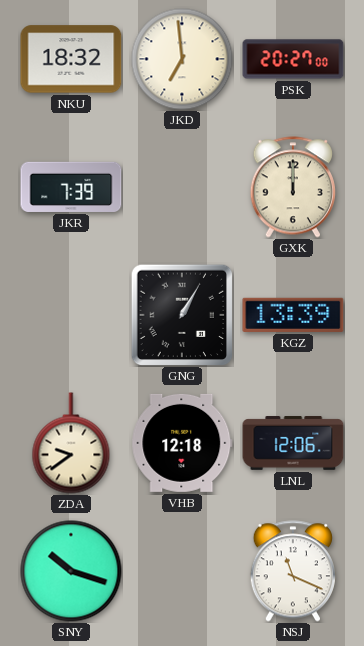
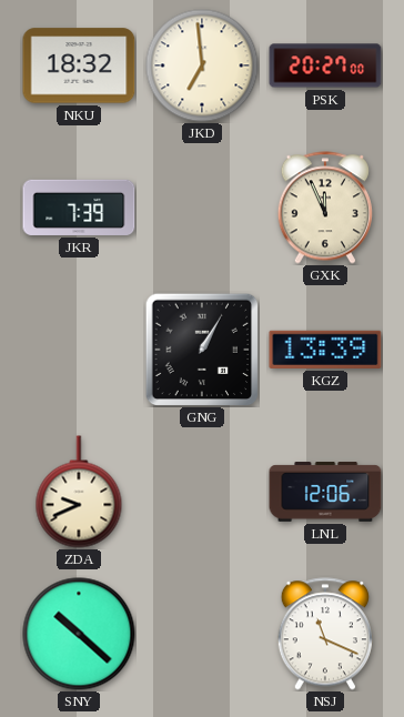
GXK: 12:00 -> 11:56 (325, 208)
ZDA: 9:39 -> 9:41 (79, 492)
VHB: 12:18 -> none (182, 443)
SNY: 10:18 -> 10:22 (79, 634)
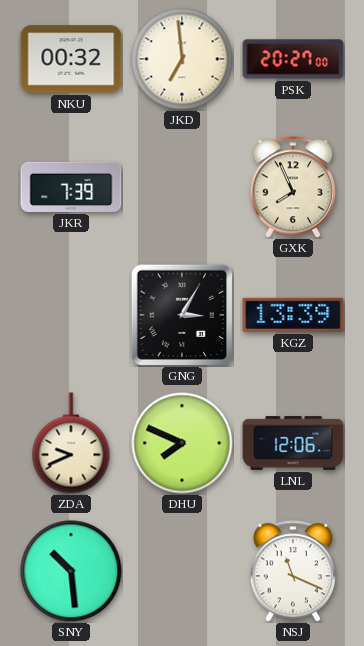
NKU: 18:32 -> 00:32 (71, 59)
GXK: 11:56 -> 7:56 (293, 187)
GNG: 1:05 -> 3:05 (182, 315)
DHU: none -> 7:49 (182, 443)
SNY: 10:22 -> 10:29 (71, 571)
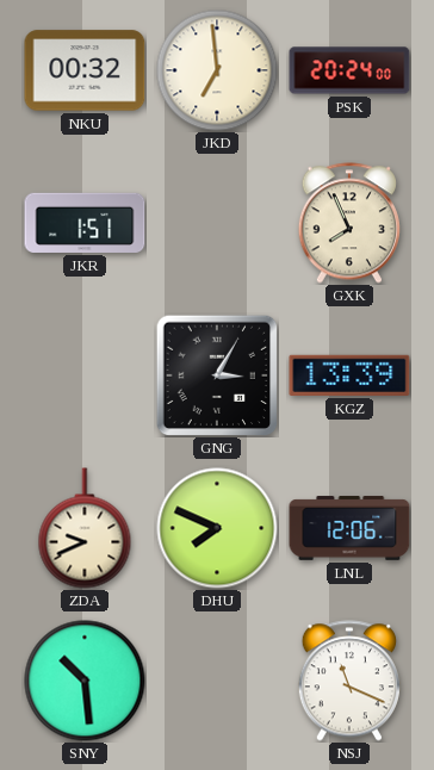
PSK: 20:27 -> 20:24 (349, 70)
JKR: 7:39 -> 1:51 (85, 223)
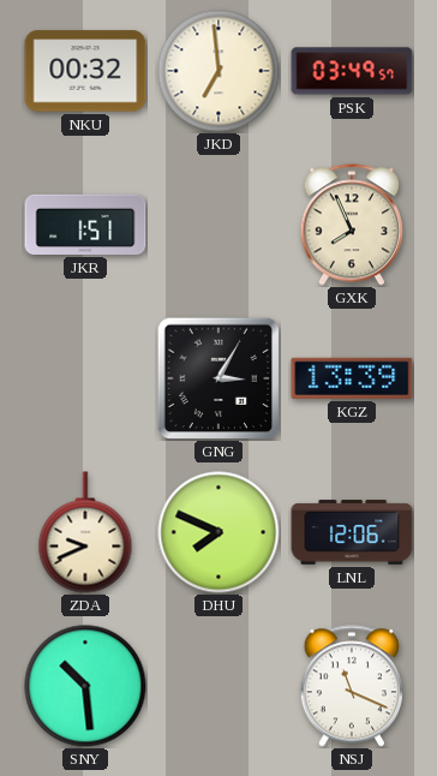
PSK: 20:24 -> 03:49 (352, 71)
